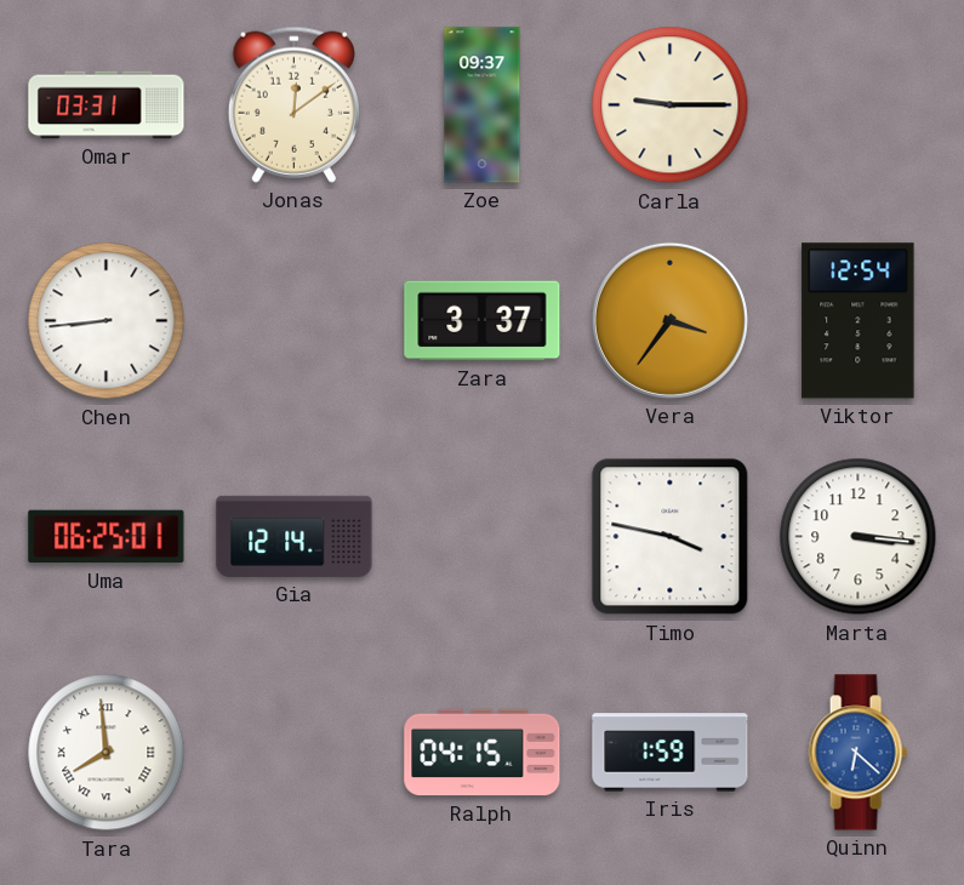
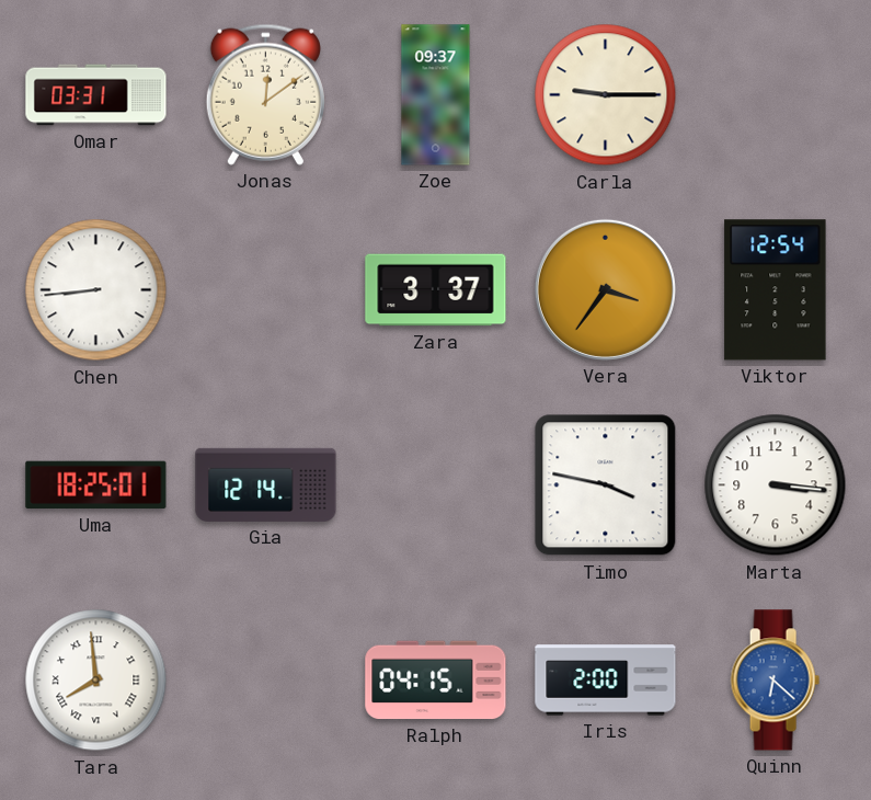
Uma: 06:25 -> 18:25 (96, 485)
Iris: 1:59 -> 2:00 (606, 681)
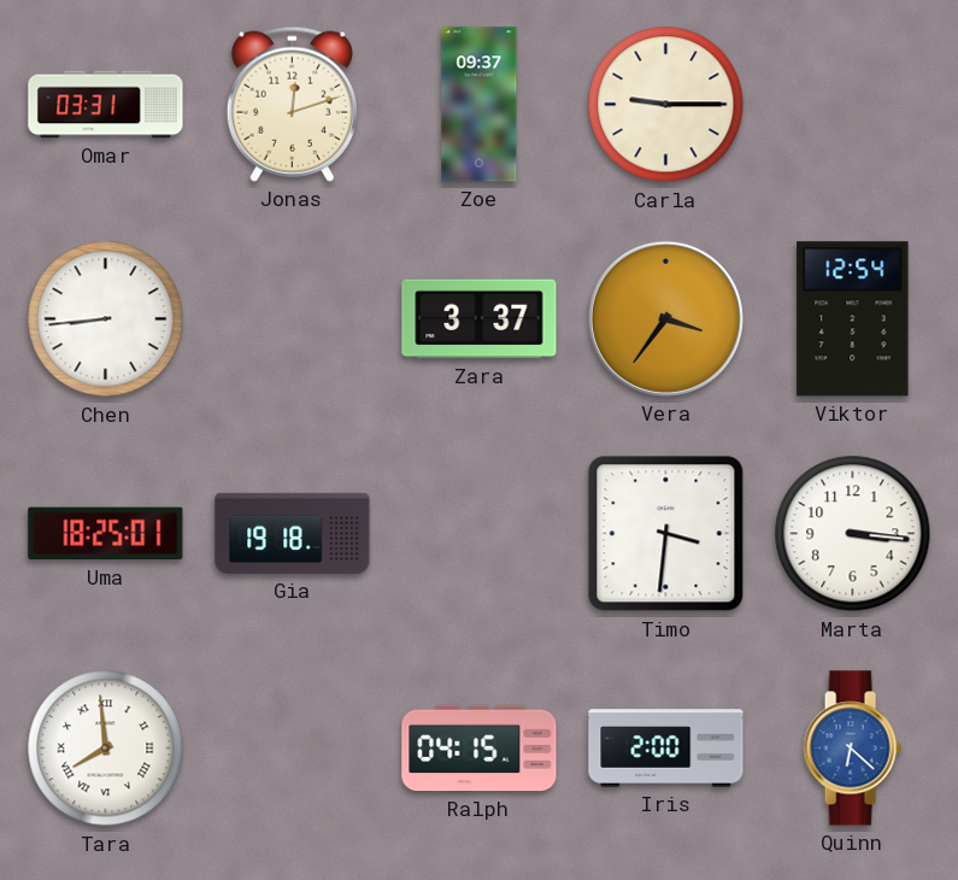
Jonas: 12:09 -> 12:12 (292, 104)
Gia: 12:14 -> 19:18 (293, 533)
Timo: 3:47 -> 3:31 (666, 534)
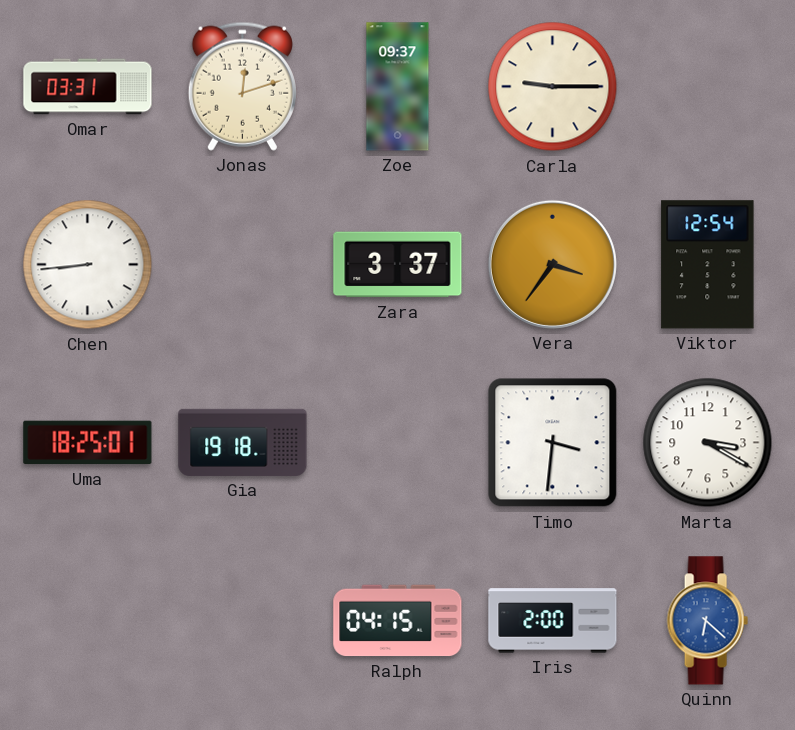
Marta: 3:16 -> 3:20 (708, 443)
Tara: 7:59 -> none (106, 749)
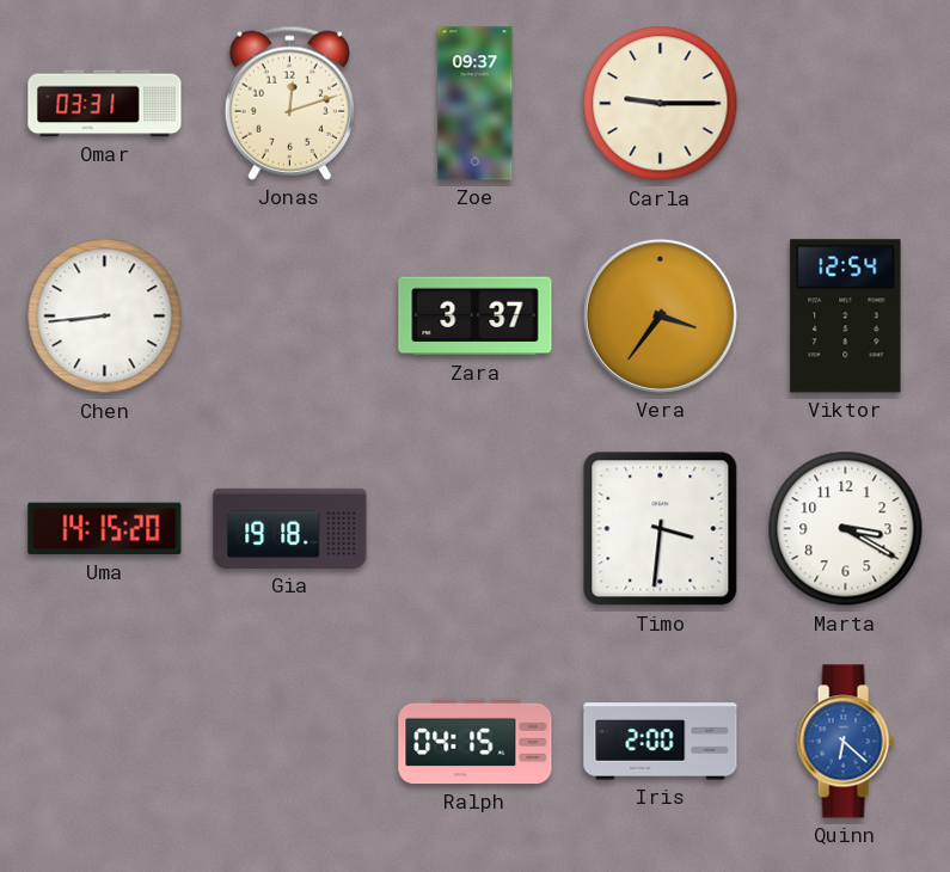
Uma: 18:25 -> 14:15 (105, 529)
